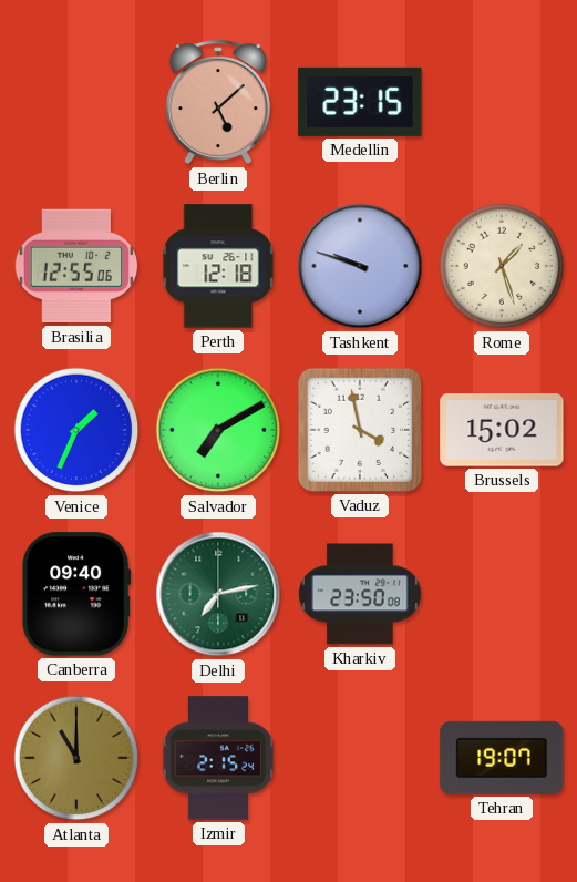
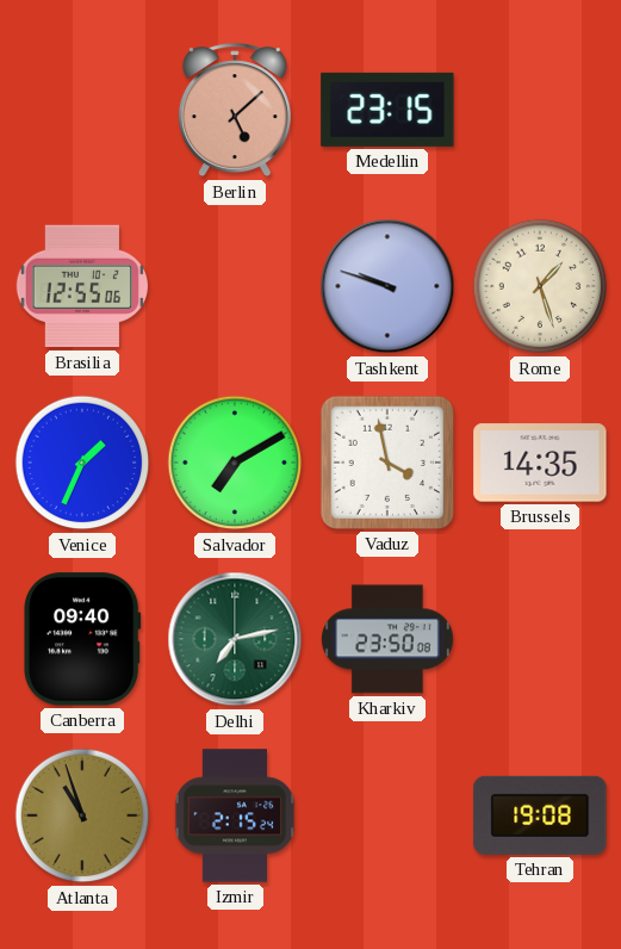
Perth: 12:18 -> none (218, 266)
Brussels: 15:02 -> 14:35 (540, 463)
Atlanta: 11:00 -> 10:57 (82, 815)
Tehran: 19:07 -> 19:08 (540, 815)
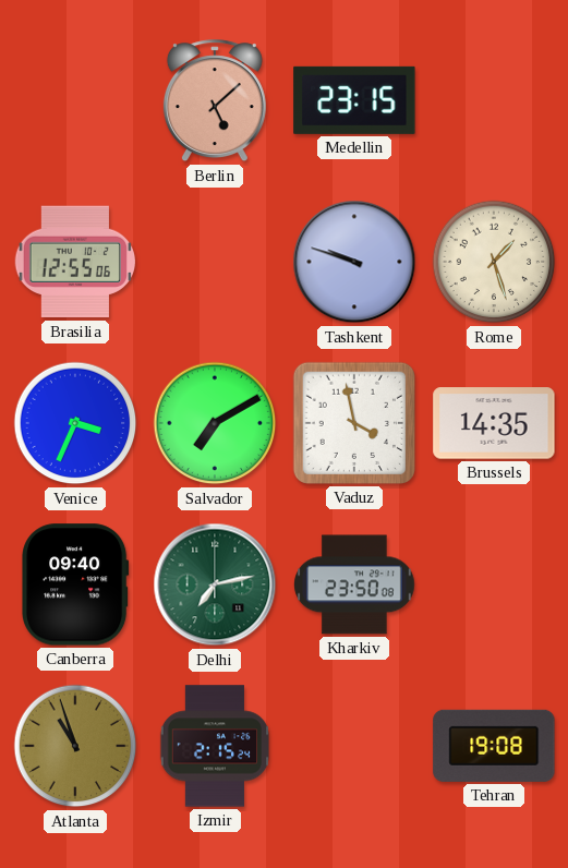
Venice: 1:34 -> 3:34 (75, 423)
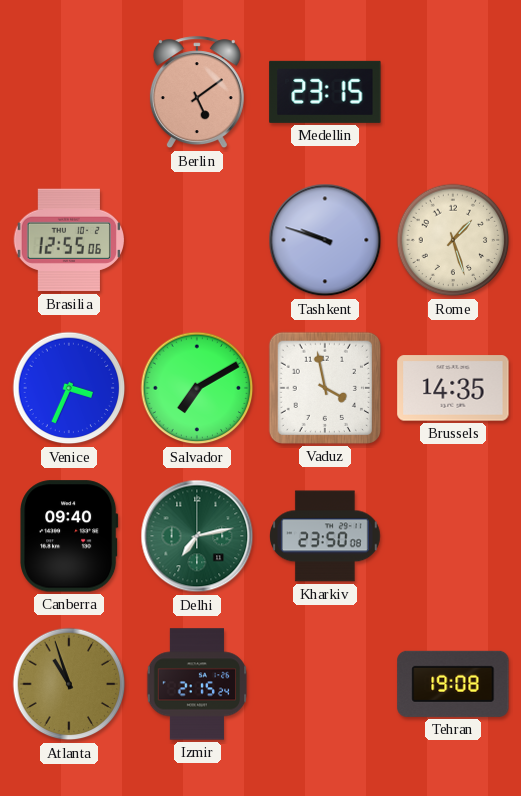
Berlin: 5:08 -> 5:09 (197, 93)
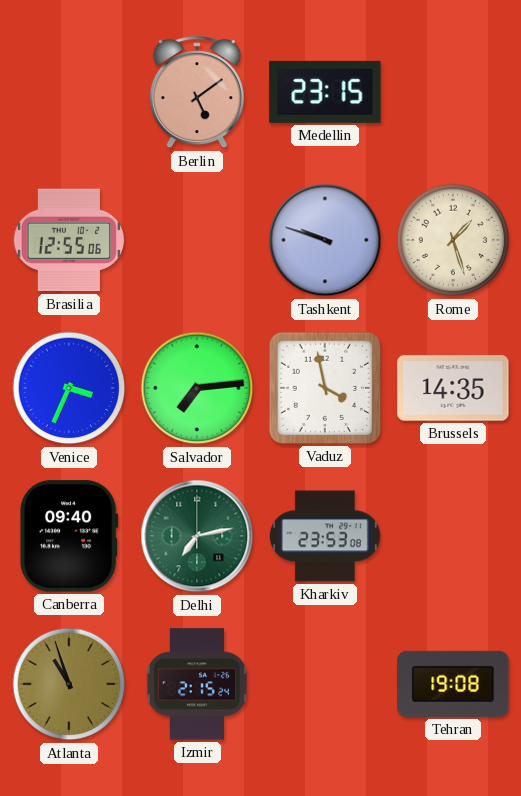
Salvador: 7:10 -> 7:14 (197, 388)
Kharkiv: 23:50 -> 23:53 (326, 536)
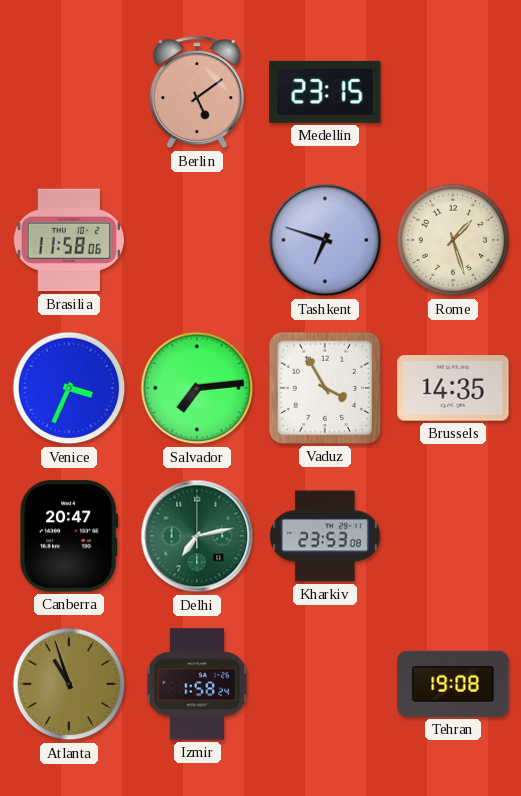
Brasilia: 12:55 -> 11:58 (68, 240)
Tashkent: 9:48 -> 6:48 (325, 240)
Vaduz: 3:58 -> 3:55 (325, 388)
Canberra: 09:40 -> 20:47 (69, 536)
Izmir: 2:15 -> 1:58 (197, 684)
